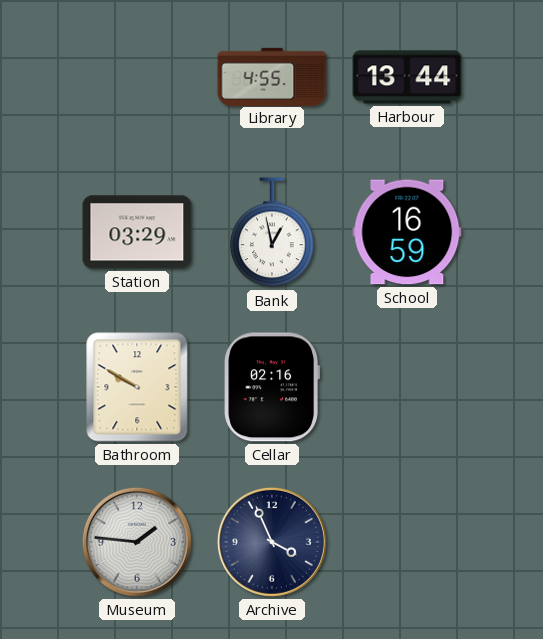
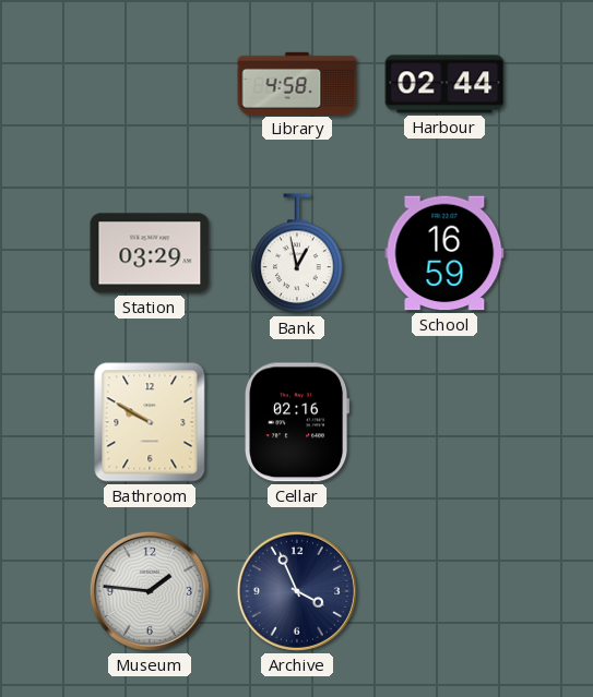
Library: 4:55 -> 4:58 (297, 83)
Harbour: 13:44 -> 02:44 (444, 84)
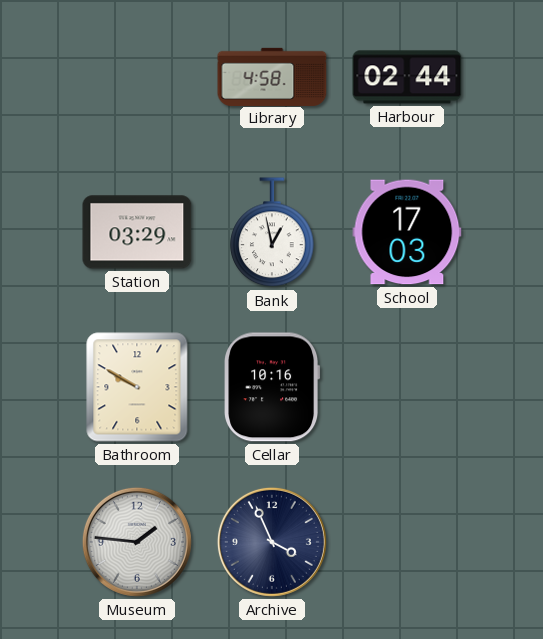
School: 16:59 -> 17:03 (407, 232)
Cellar: 02:16 -> 10:16 (272, 387)
